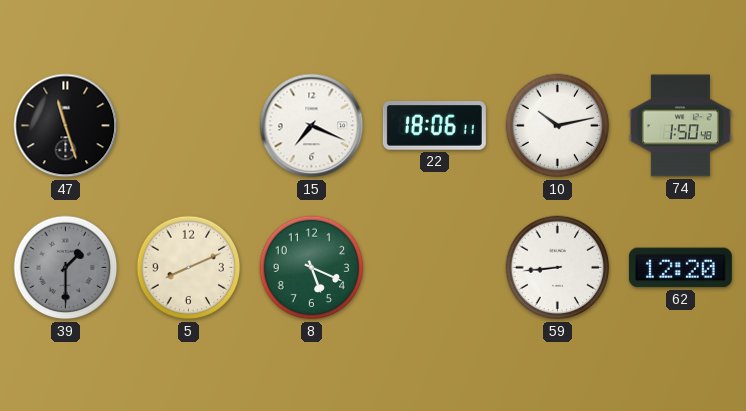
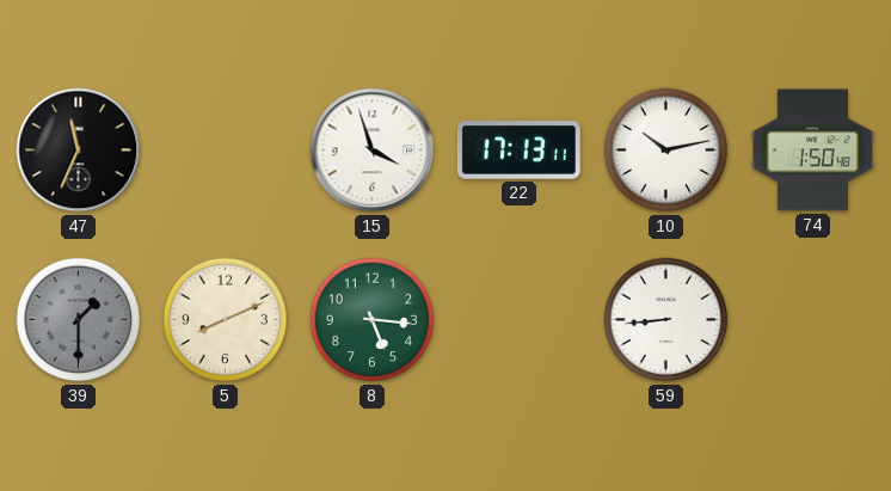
47: 11:27 -> 11:34 (79, 151)
15: 7:19 -> 3:57 (373, 151)
22: 18:06 -> 17:13 (518, 151)
8: 5:19 -> 5:16 (373, 320)
62: 12:20 -> none (680, 268)
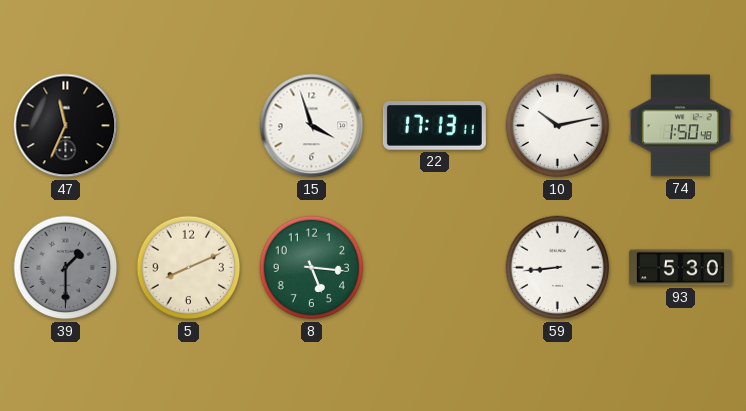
93: none -> 5:30 (680, 268)
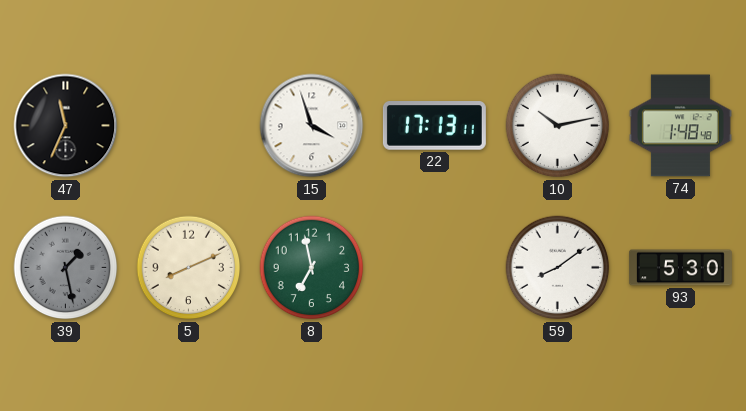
74: 1:50 -> 1:48 (680, 126)
39: 1:30 -> 1:28 (66, 268)
8: 5:16 -> 6:58 (312, 268)
59: 8:44 -> 8:09 (558, 268)
